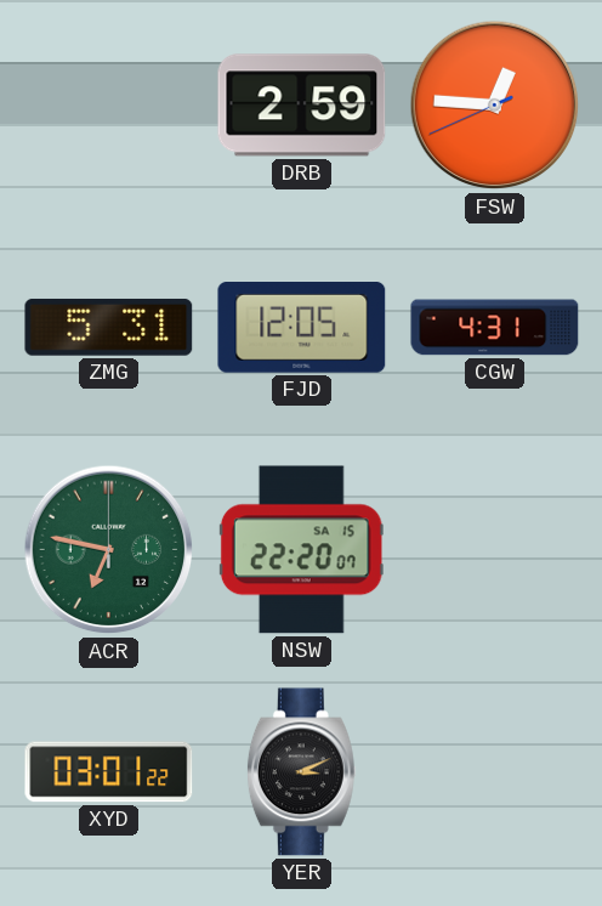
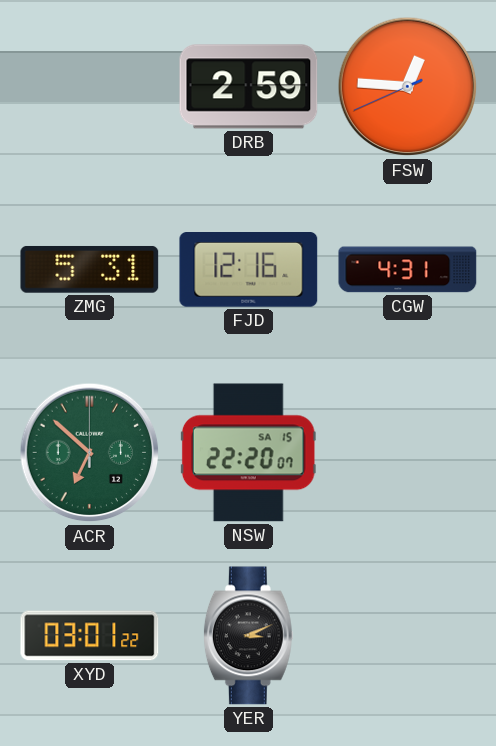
FJD: 12:05 -> 12:16 (249, 270)
ACR: 6:47 -> 6:52 (90, 453)
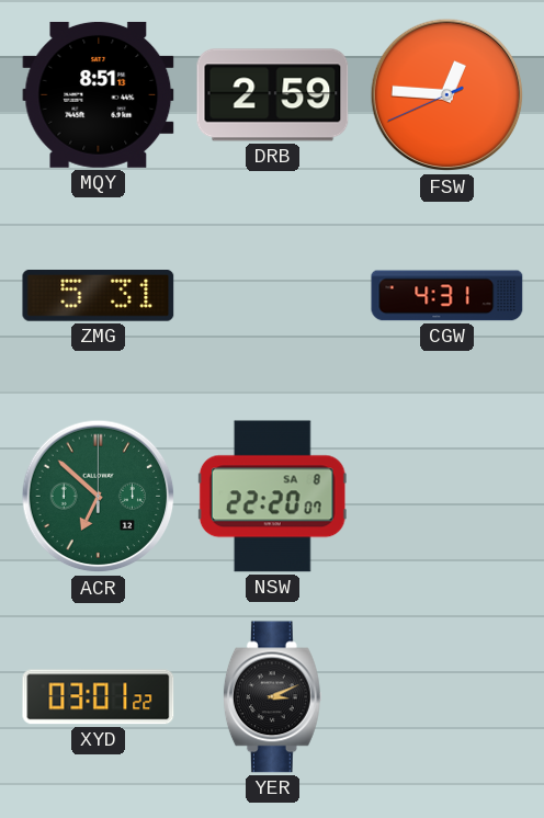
MQY: none -> 8:51 (99, 94)
FJD: 12:16 -> none (249, 270)
NSW date: SA 15 -> SA 8 (272, 497)
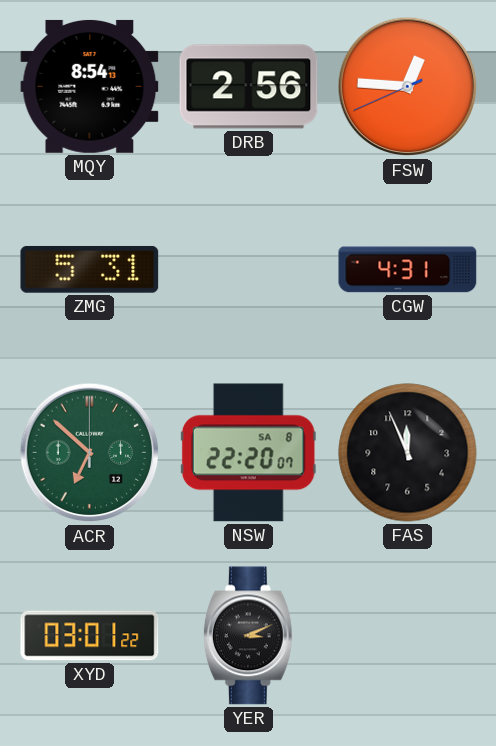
MQY: 8:51 -> 8:54 (90, 86)
DRB: 2:59 -> 2:56 (249, 87)
FAS: none -> 11:56 (408, 453)
